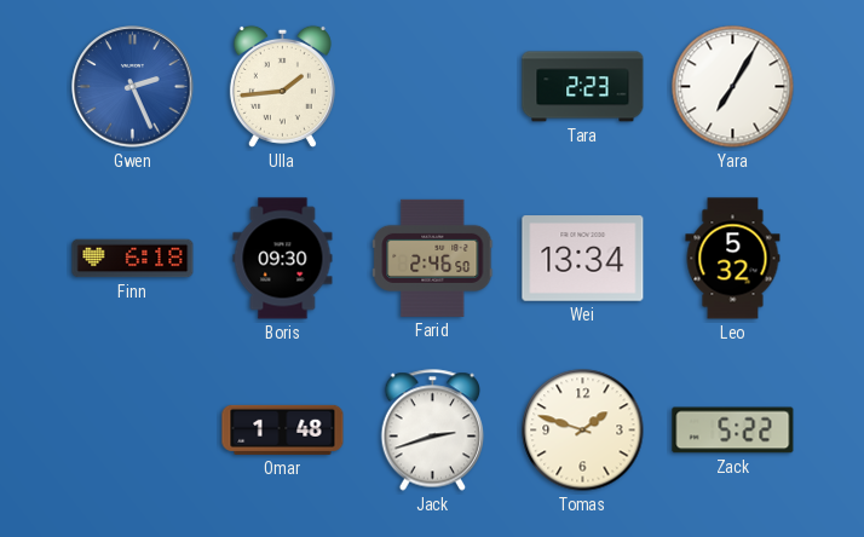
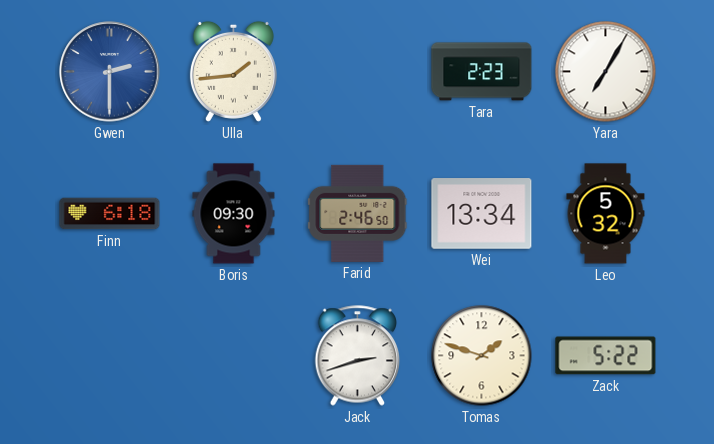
Gwen: 2:26 -> 2:30 (110, 72)
Omar: 1:48 -> none (283, 429)
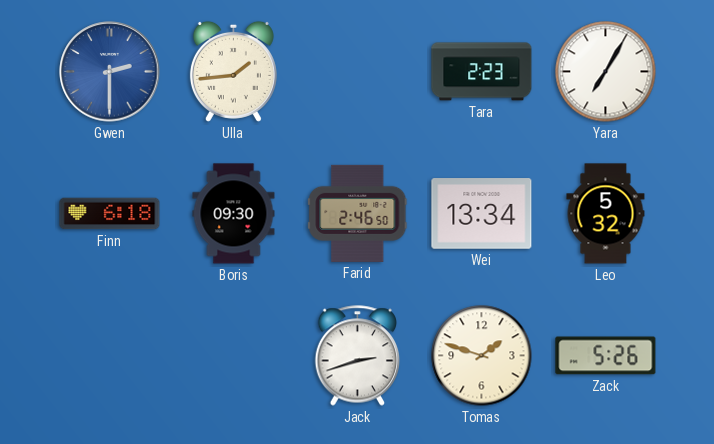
Zack: 5:22 -> 5:26 (606, 356)
